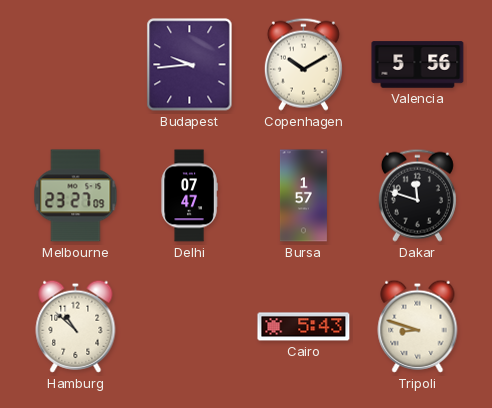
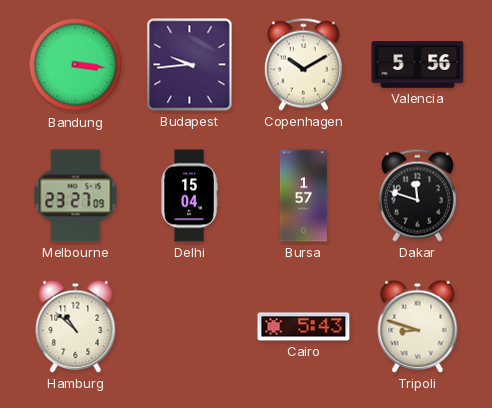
Bandung: none -> 3:16 (76, 65)
Delhi: 07:47 -> 15:04 (189, 196)
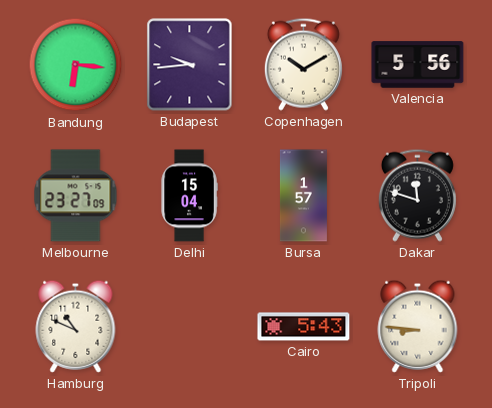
Bandung: 3:16 -> 6:16 (76, 65)
Hamburg: 10:52 -> 10:49 (76, 326)
Tripoli: 8:48 -> 8:46 (418, 326)
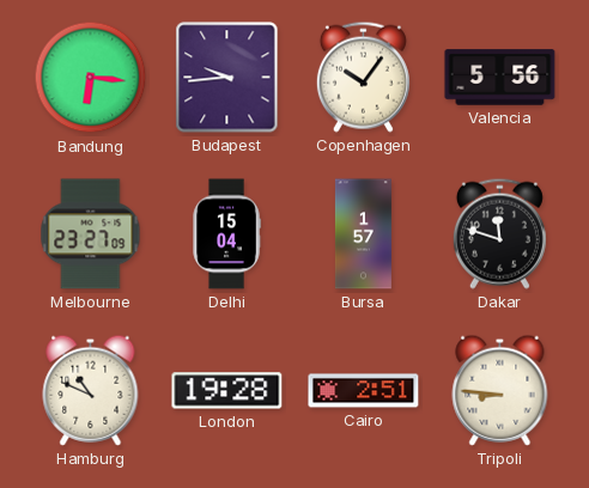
Copenhagen: 10:10 -> 10:06 (363, 77)
London: none -> 19:28 (227, 391)
Cairo: 5:43 -> 2:51 (364, 391)
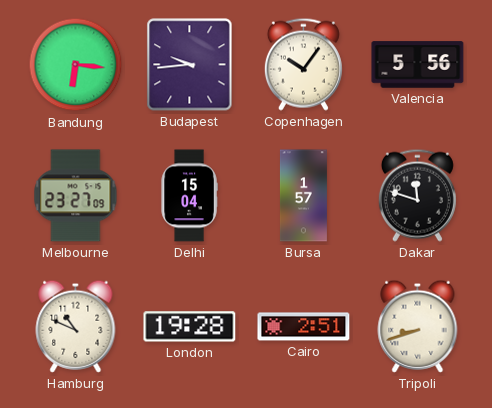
Tripoli: 8:46 -> 8:42 (418, 326)
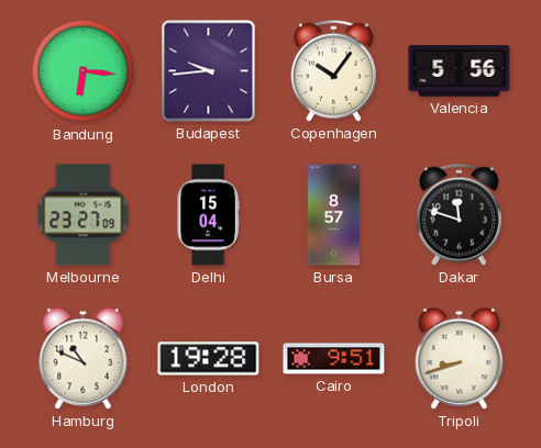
Bursa: 1:57 -> 8:57 (333, 215)
Cairo: 2:51 -> 9:51 (334, 359)
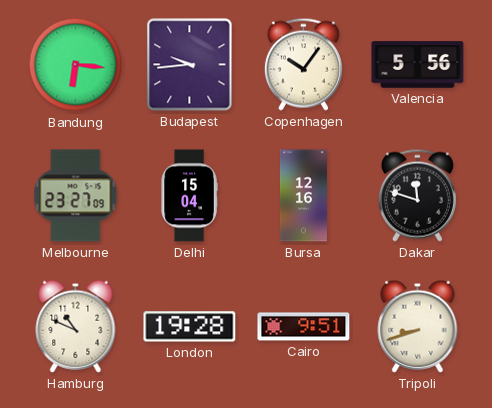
Bursa: 8:57 -> 12:16 (303, 196)
